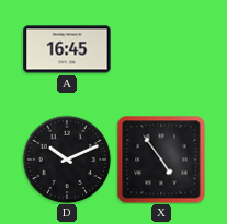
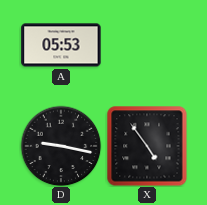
A: 16:45 -> 05:53 (61, 45)
D: 10:11 -> 9:17 (61, 146)
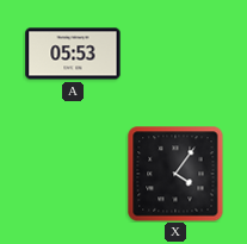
D: 9:17 -> none (61, 146)
X: 4:54 -> 4:06 (175, 174)
